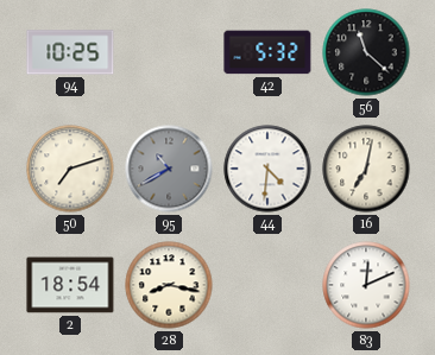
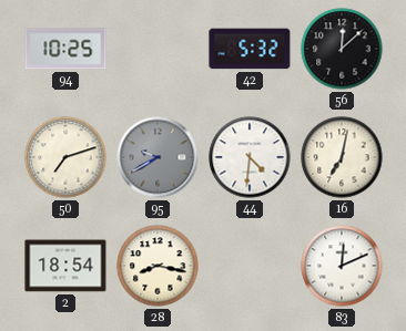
56: 11:22 -> 12:08 (342, 49)
95: 10:40 -> 9:40 (158, 157)
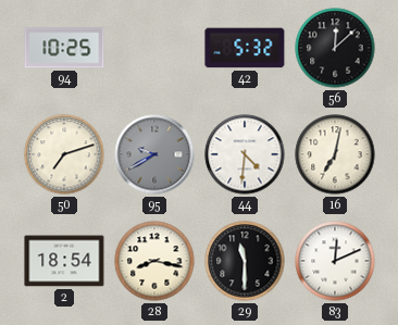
29: none -> 11:30 (245, 261)
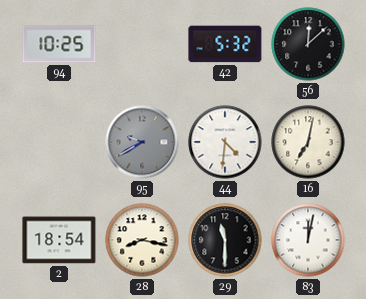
50: 7:12 -> none (64, 154)
83: 12:11 -> 12:02 (308, 240)
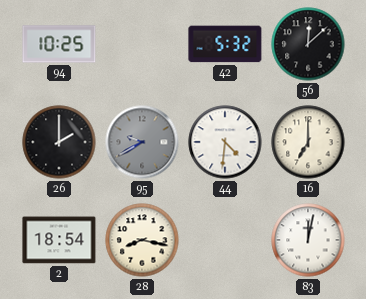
26: none -> 2:00 (59, 142)
16: 7:02 -> 7:00 (308, 142)
29: 11:30 -> none (225, 240)
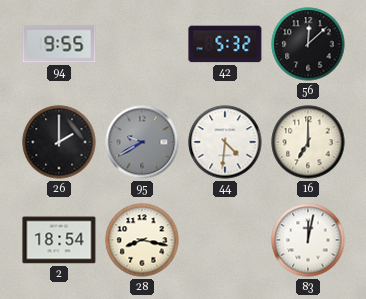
94: 10:25 -> 9:55 (59, 44)
